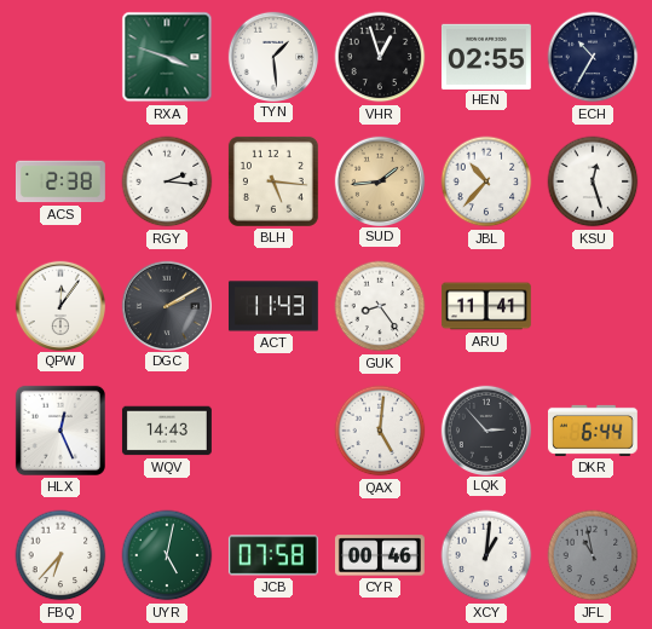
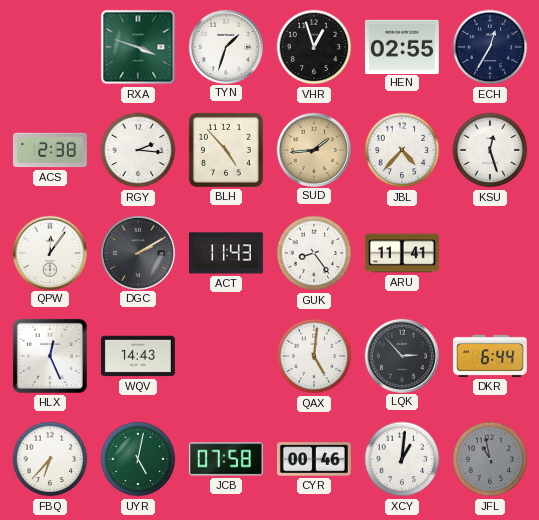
TYN: 1:29 -> 1:33 (225, 46)
ECH: 10:35 -> 12:35 (490, 47)
BLH: 5:16 -> 4:53 (226, 150)
JBL: 10:37 -> 4:37 (402, 150)
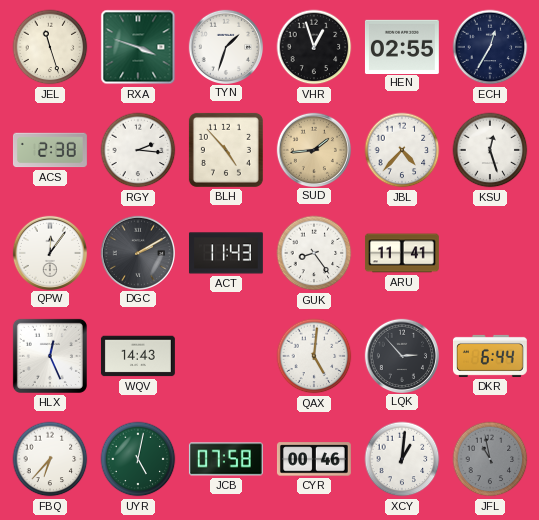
JEL: none -> 11:27 (50, 47)
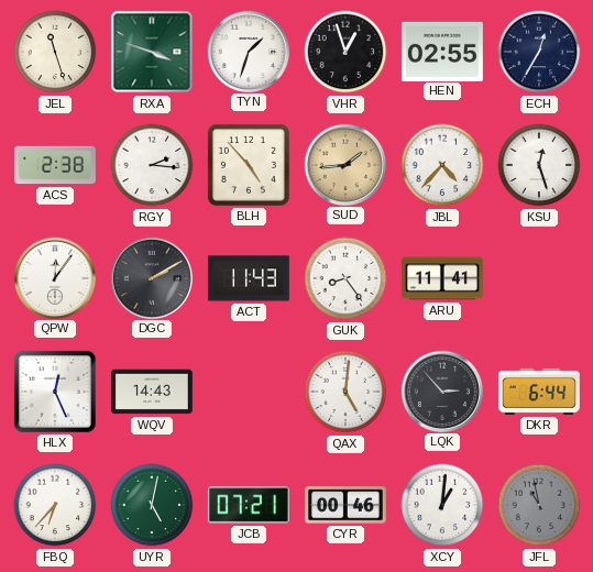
JCB: 07:58 -> 07:21 (249, 505)
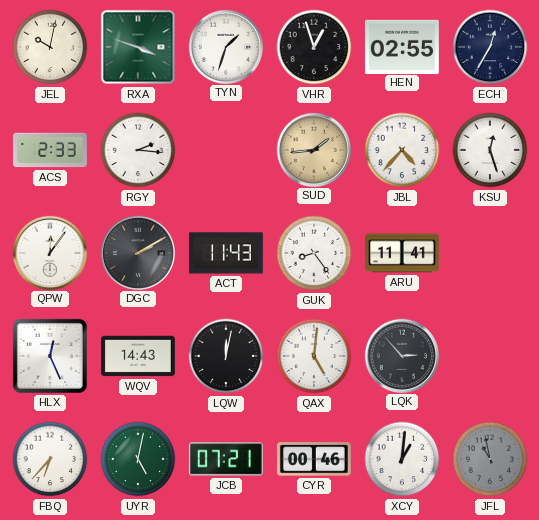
JEL: 11:27 -> 10:02 (50, 47)
ACS: 2:38 -> 2:33 (50, 150)
BLH: 4:53 -> none (249, 165)
LQW: none -> 12:02 (226, 356)
DKR: 6:44 -> none (539, 392)
